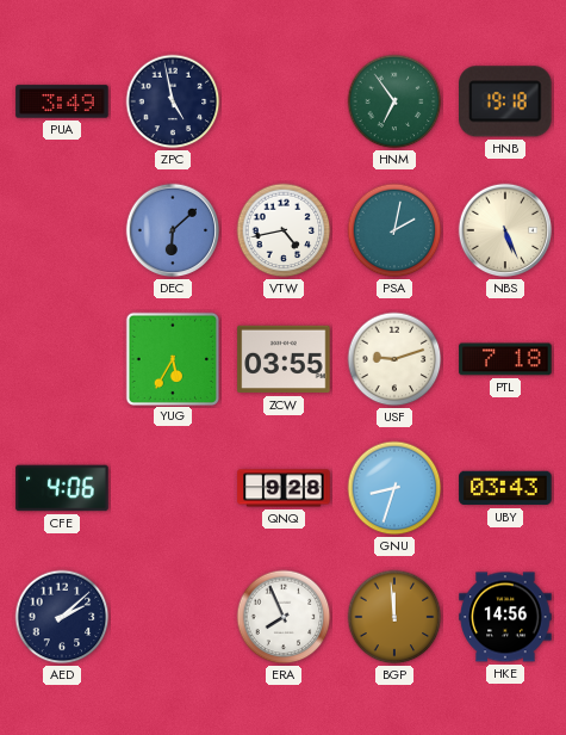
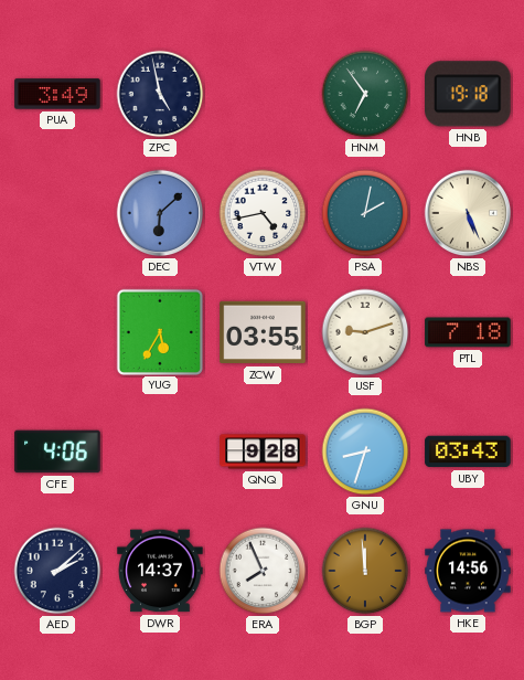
DWR: none -> 14:37 (160, 571)
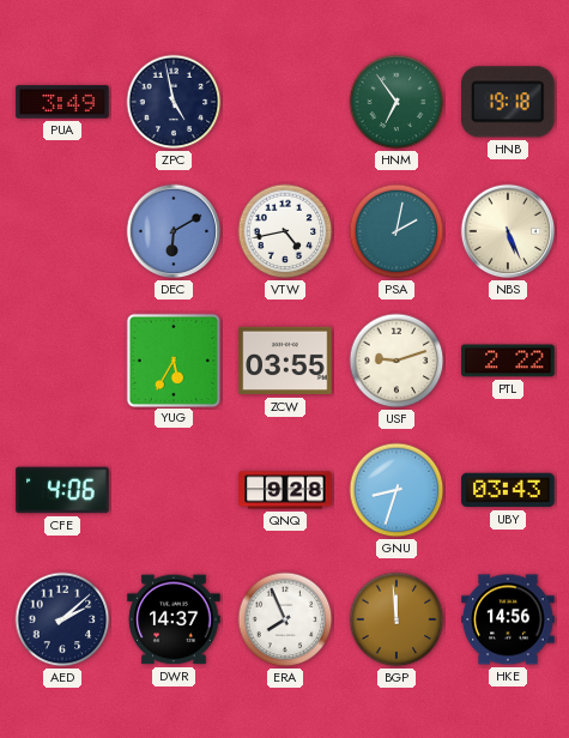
DEC: 6:08 -> 6:10 (174, 231)
PTL: 7:18 -> 2:22 (508, 361)
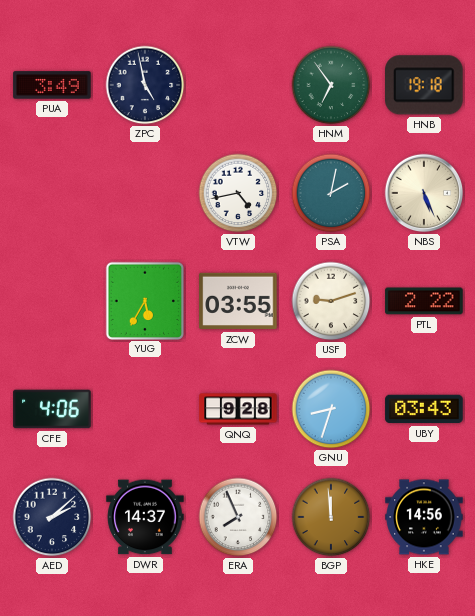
DEC: 6:10 -> none (174, 231)
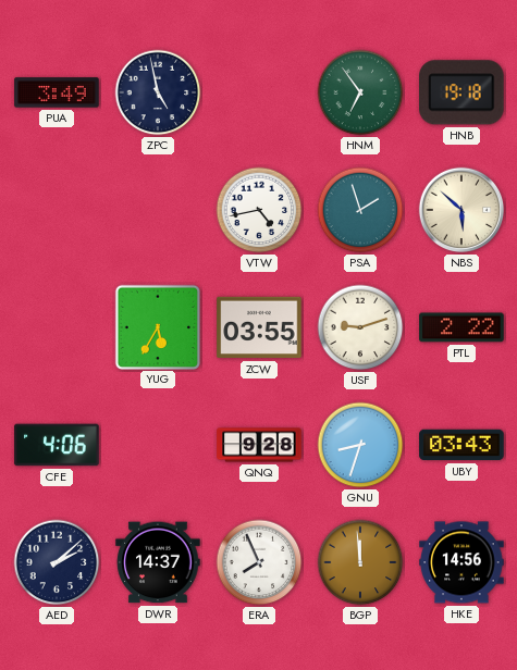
PSA: 2:02 -> 1:57 (360, 210)
NBS: 5:26 -> 5:52 (461, 210)
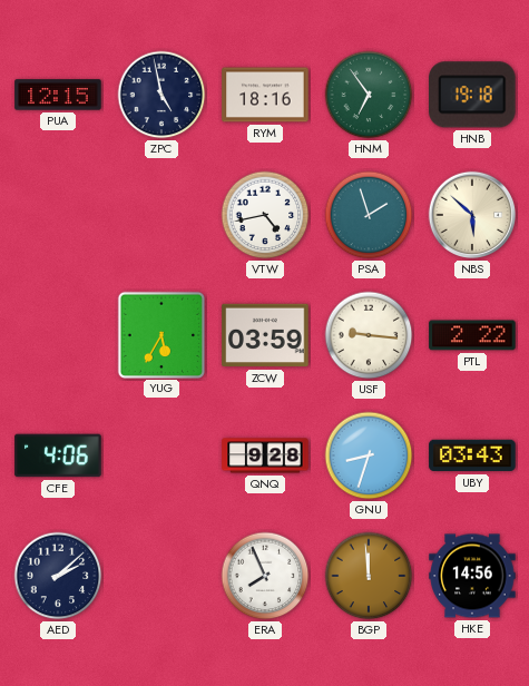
PUA: 3:49 -> 12:15 (58, 95)
RYM: none -> 18:16 (265, 95)
ZCW: 03:55 -> 03:59 (265, 335)
USF: 9:12 -> 9:16 (369, 335)
DWR: 14:37 -> none (158, 562)
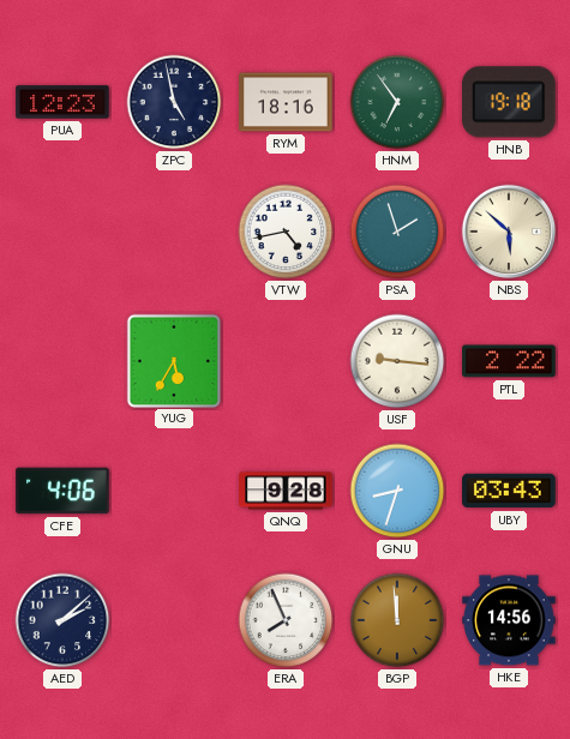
PUA: 12:15 -> 12:23 (62, 102)
ZCW: 03:59 -> none (265, 335)
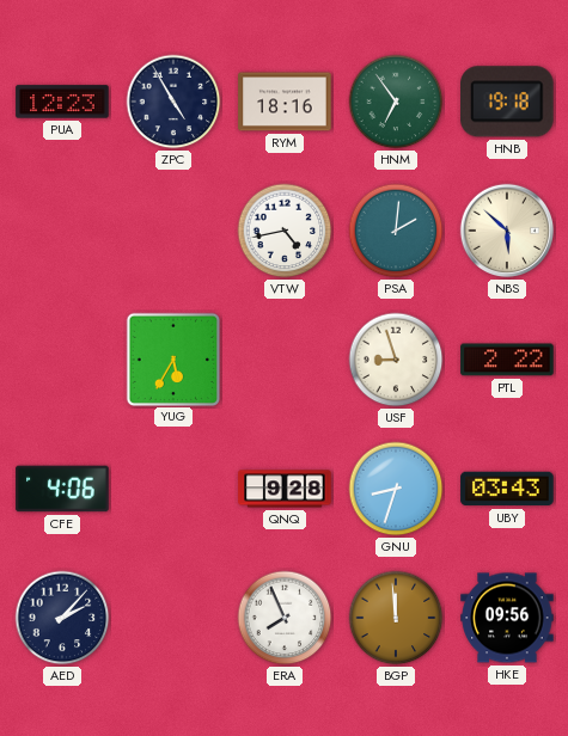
ZPC: 4:58 -> 4:55 (173, 102)
PSA: 1:57 -> 2:01 (396, 231)
USF: 9:16 -> 8:57 (396, 360)
AED: 2:08 -> 2:07 (62, 618)
HKE: 14:56 -> 09:56 (507, 618)
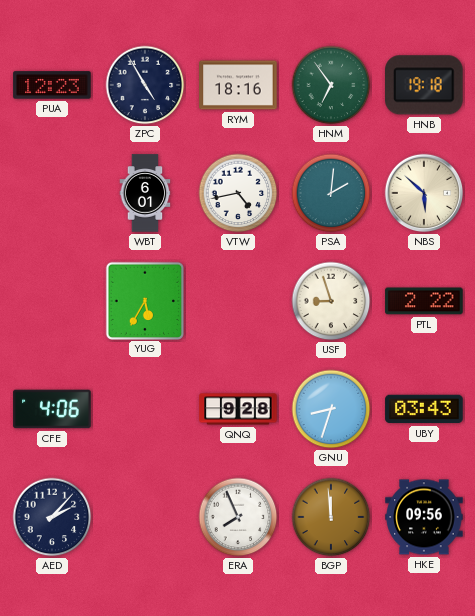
WBT: none -> 6:01 (145, 193)
